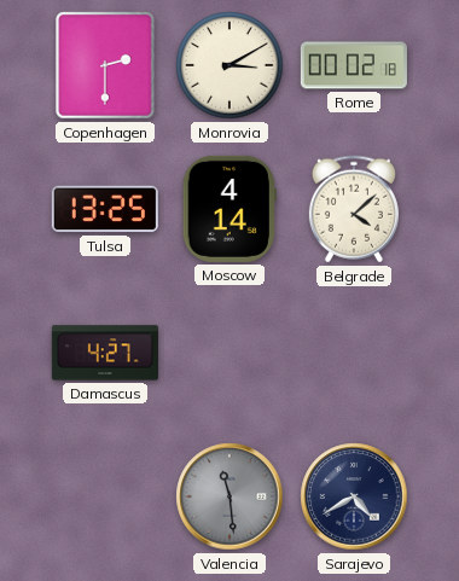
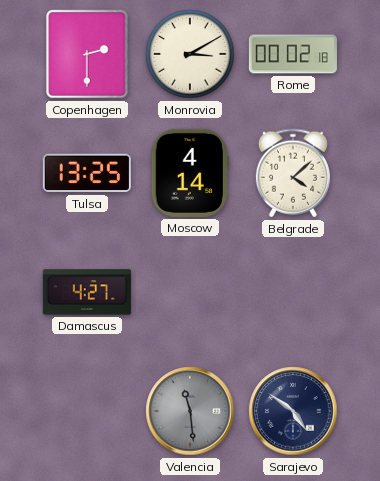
Sarajevo: 4:40 -> 4:51 (293, 411)
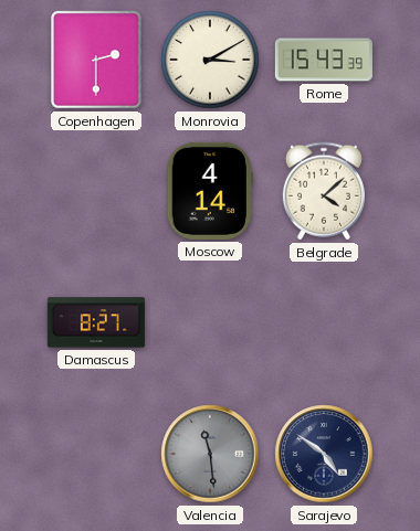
Rome: 00:02 -> 15:43 (324, 60)
Tulsa: 13:25 -> none (87, 173)
Damascus: 4:27 -> 8:27 (96, 322)
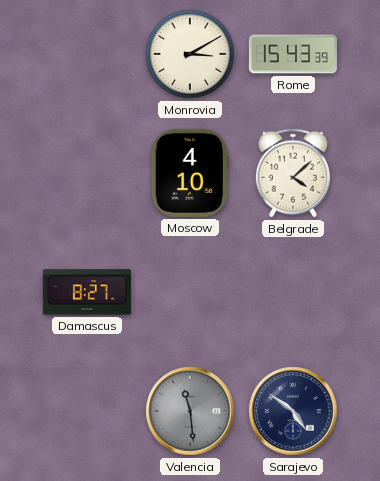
Copenhagen: 2:30 -> none (96, 60)
Moscow: 4:14 -> 4:10 (190, 173)
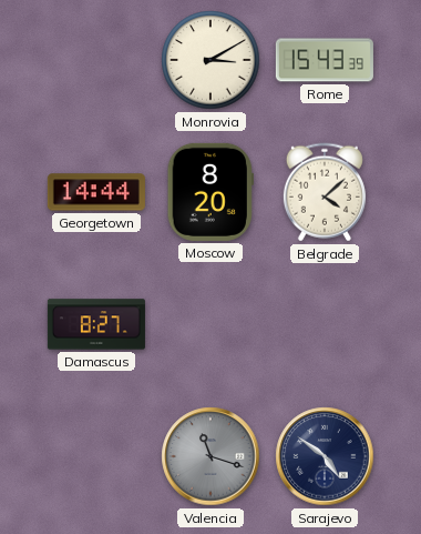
Georgetown: none -> 14:44 (96, 192)
Moscow: 4:10 -> 8:20 (210, 192)
Valencia: 11:29 -> 11:18 (210, 456)
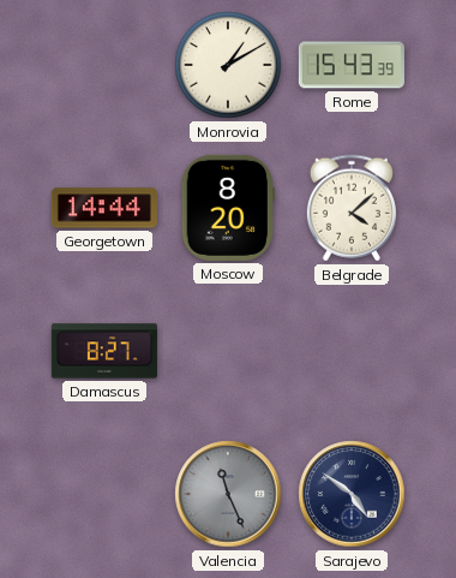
Monrovia: 3:10 -> 1:10 (228, 65)
Valencia: 11:18 -> 11:26 (228, 494)
